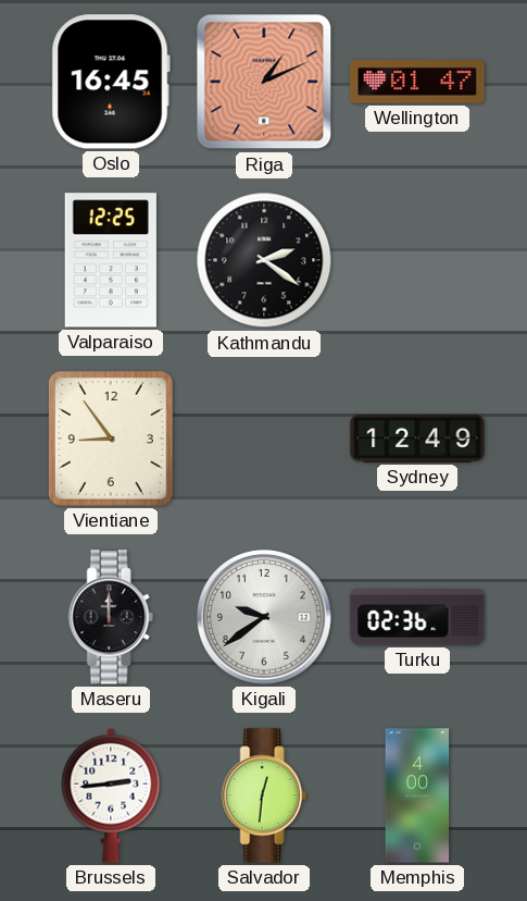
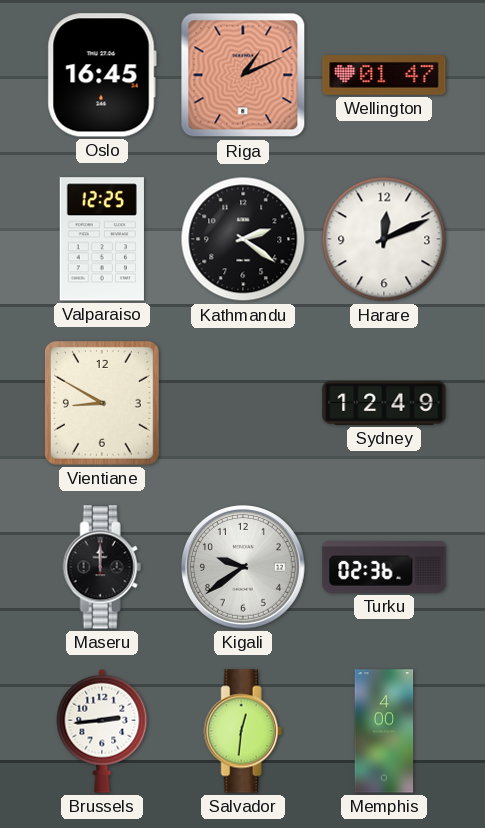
Harare: none -> 12:11 (384, 239)
Vientiane: 8:54 -> 8:50 (102, 403)
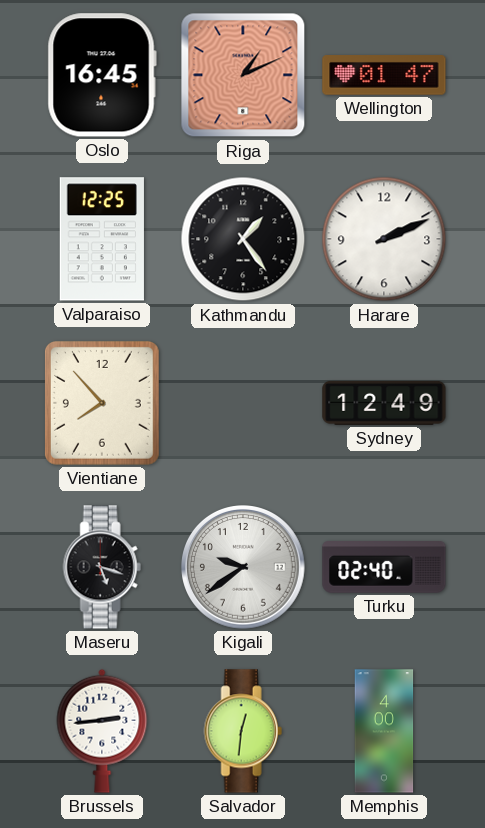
Kathmandu: 2:21 -> 1:24 (243, 239)
Harare: 12:11 -> 2:11 (384, 239)
Vientiane: 8:50 -> 7:53 (102, 403)
Maseru: 12:00 -> 5:18 (102, 567)
Turku: 02:36 -> 02:40 (384, 568)
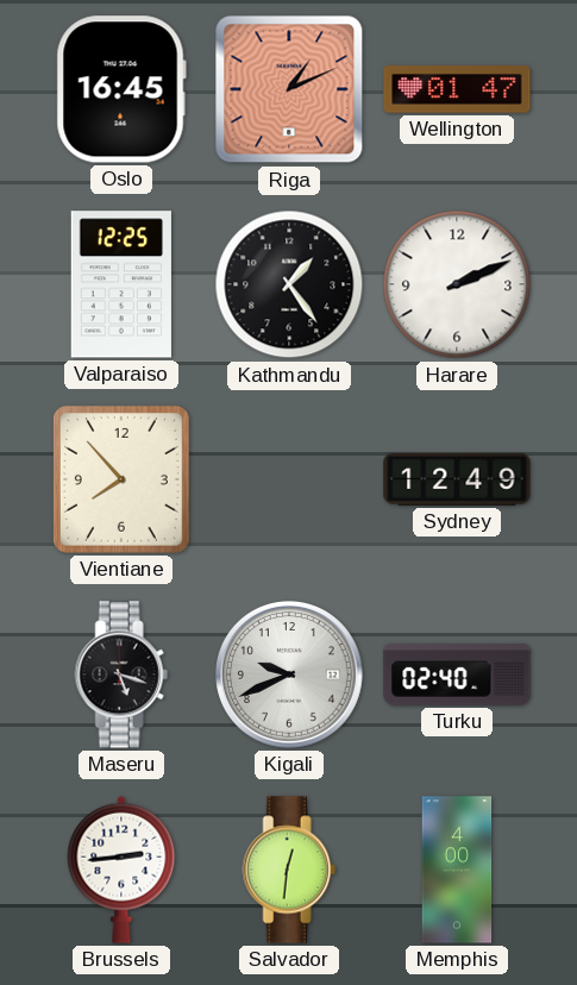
Kigali: 9:39 -> 9:41 (290, 676)
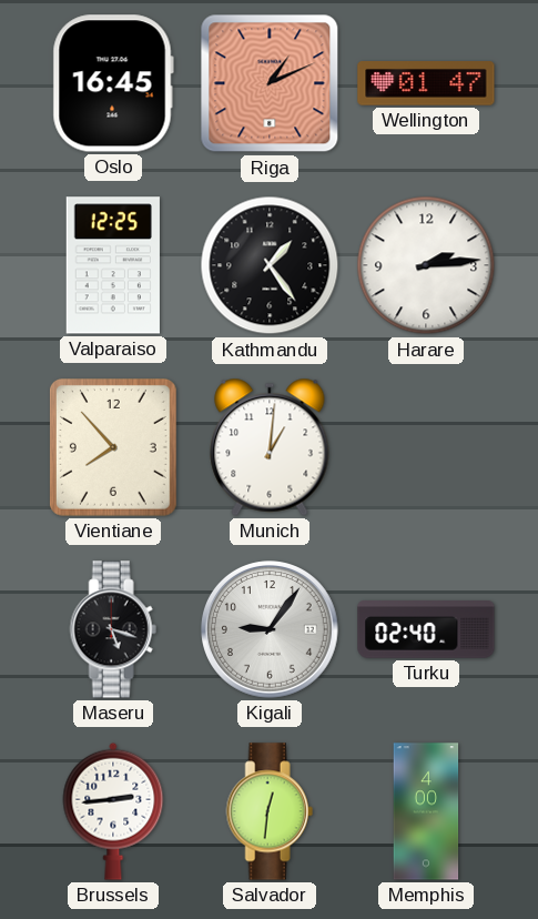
Harare: 2:11 -> 2:14 (426, 265)
Munich: none -> 1:01 (270, 447)
Sydney: 12:49 -> none (457, 479)
Kigali: 9:41 -> 9:06 (271, 630)
